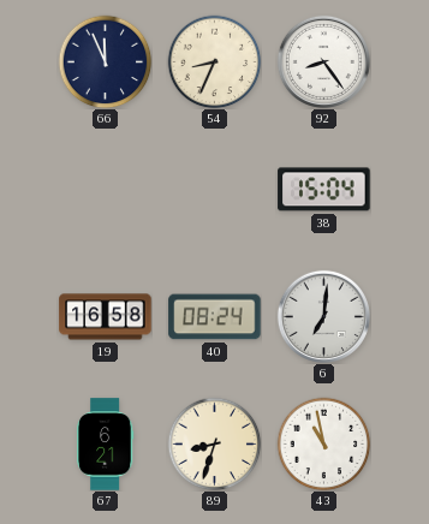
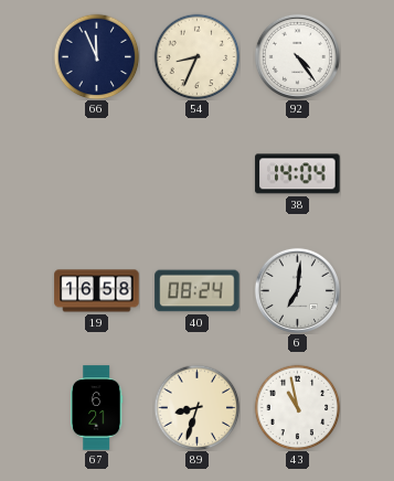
92: 8:24 -> 4:24 (297, 56)
38: 15:04 -> 14:04 (298, 174)
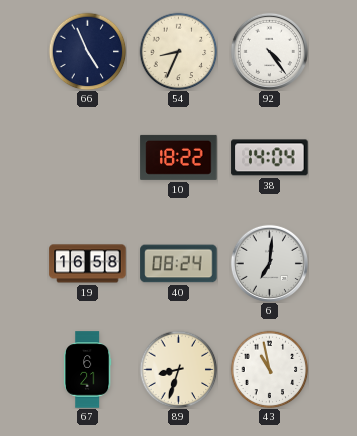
66: 11:56 -> 4:56 (87, 51)
10: none -> 18:22 (179, 157)
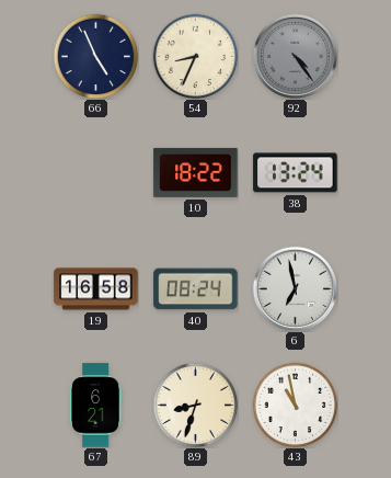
92 dial: white -> grey (295, 56)
38: 14:04 -> 13:24 (296, 173)
6: 7:01 -> 6:58 (295, 288)
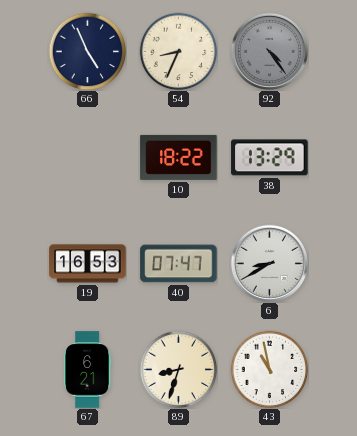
38: 13:24 -> 13:29 (270, 158)
19: 16:58 -> 16:53 (88, 264)
40: 08:24 -> 07:47 (179, 264)
6: 6:58 -> 8:40 (269, 263)
